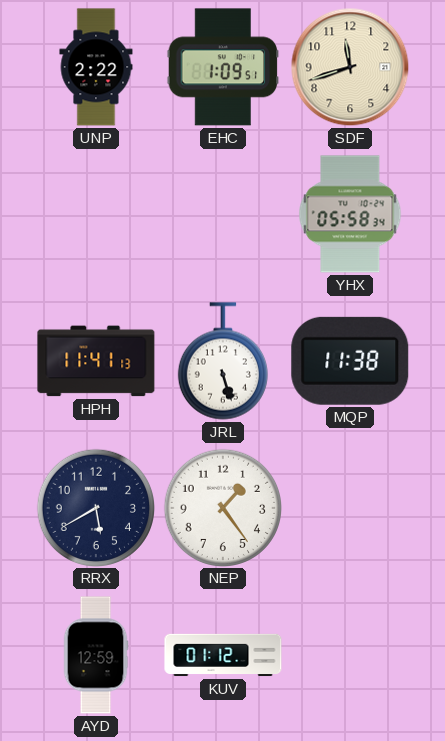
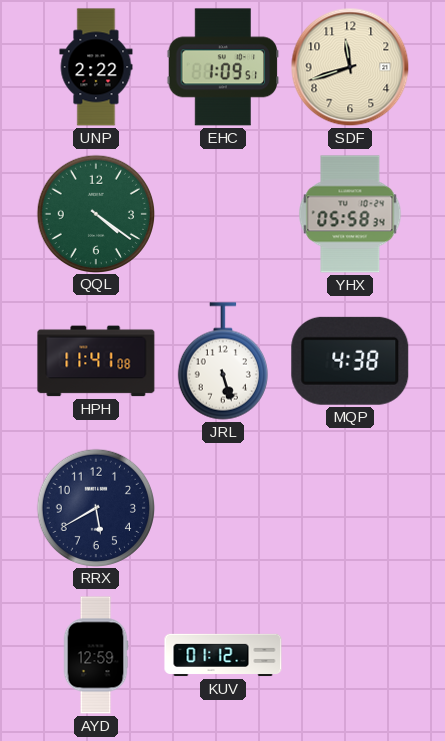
QQL: none -> 4:21 (95, 213)
HPH: 11:41:13 -> 11:41:08 (96, 361)
MQP: 11:38 -> 4:38 (350, 361)
NEP: 1:24 -> none (222, 507)
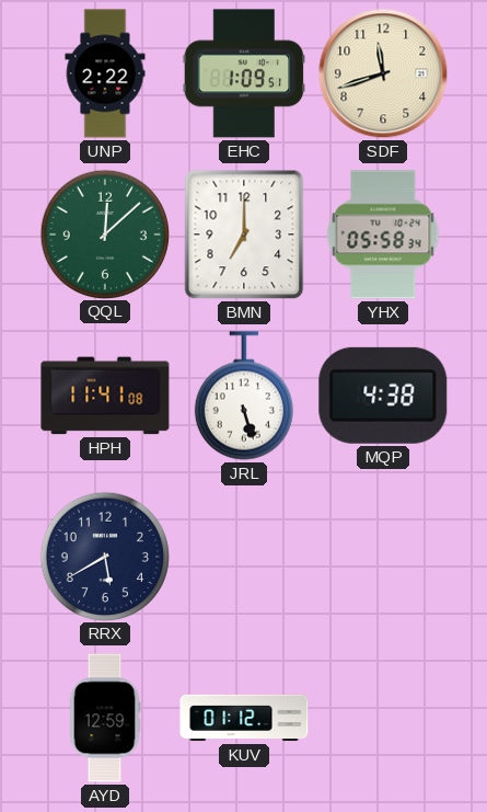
QQL: 4:21 -> 12:08 (104, 233)
BMN: none -> 7:00 (244, 235)
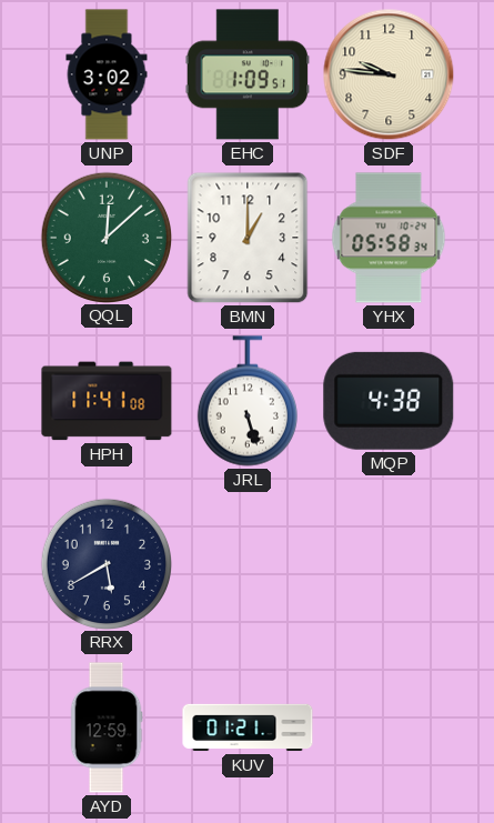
UNP: 2:22 -> 3:02 (107, 74)
SDF: 11:42 -> 9:46 (389, 74)
BMN: 7:00 -> 1:00 (248, 238)
KUV: 01:12 -> 01:21 (248, 727)
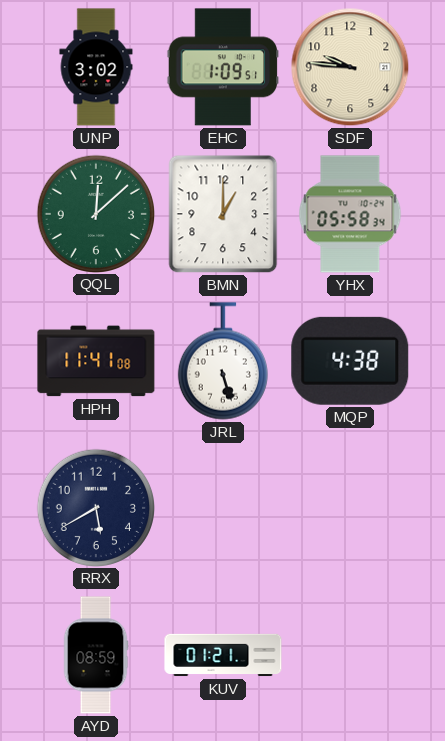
AYD: 12:59 -> 08:59 (96, 655)
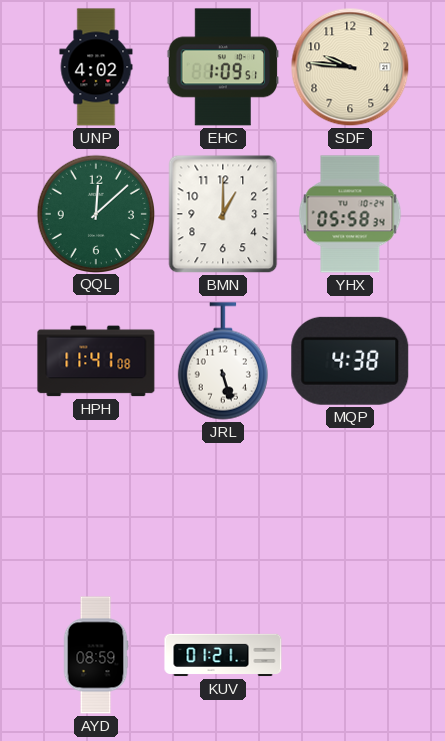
UNP: 3:02 -> 4:02 (96, 67)
RRX: 5:40 -> none (95, 507)
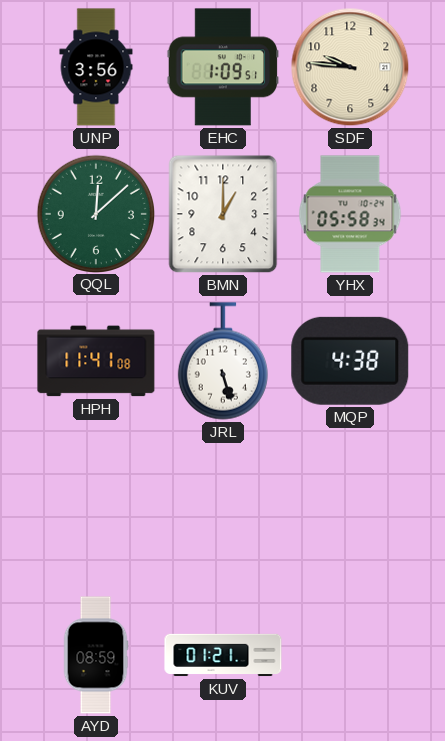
UNP: 4:02 -> 3:56 (96, 67)
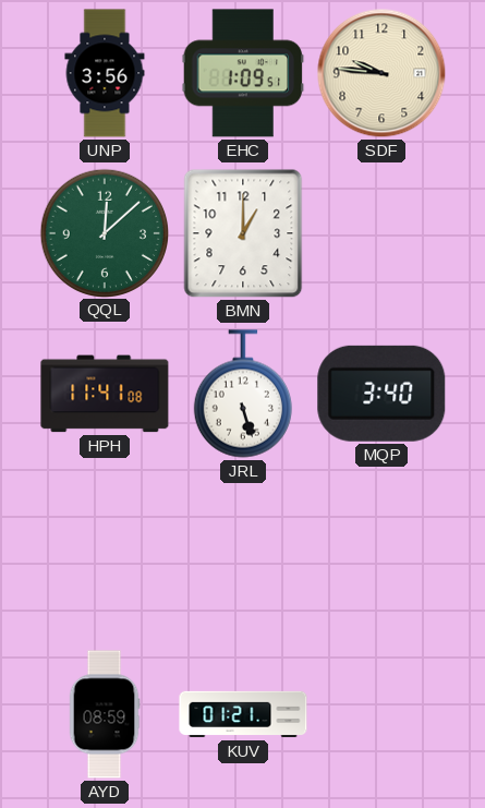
YHX: 05:58 -> none (350, 214)
MQP: 4:38 -> 3:40 (381, 394)
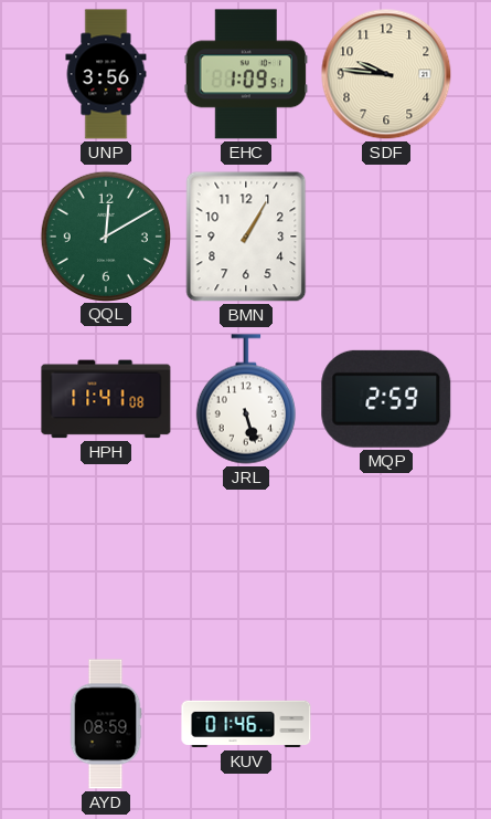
QQL: 12:08 -> 12:10 (105, 235)
BMN: 1:00 -> 1:05 (246, 237)
MQP: 3:40 -> 2:59 (386, 399)
KUV: 01:21 -> 01:46 (246, 724)
